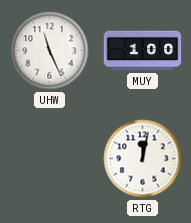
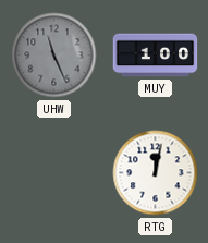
UHW dial: white -> grey (54, 56)
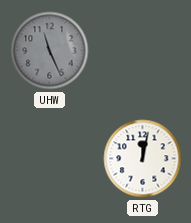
MUY: 1:00 -> none (156, 56)
